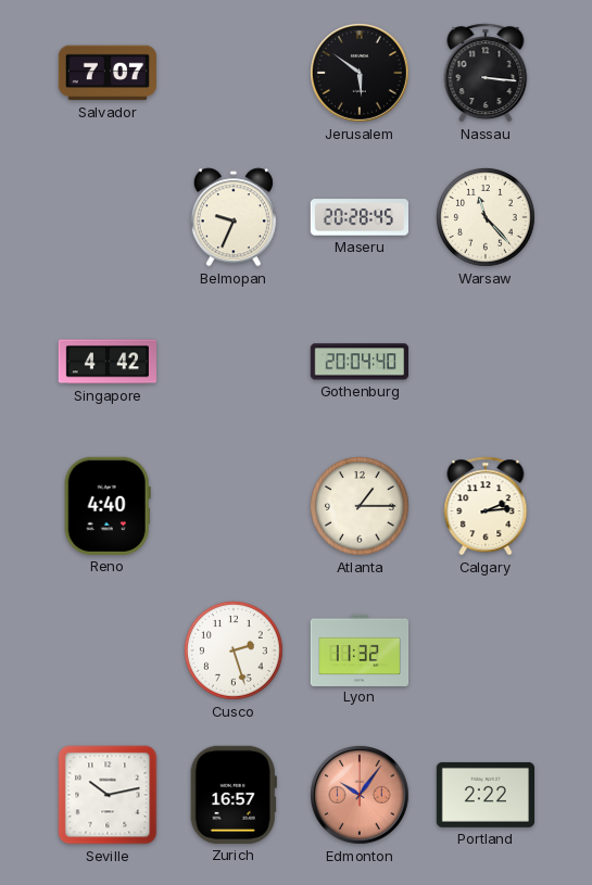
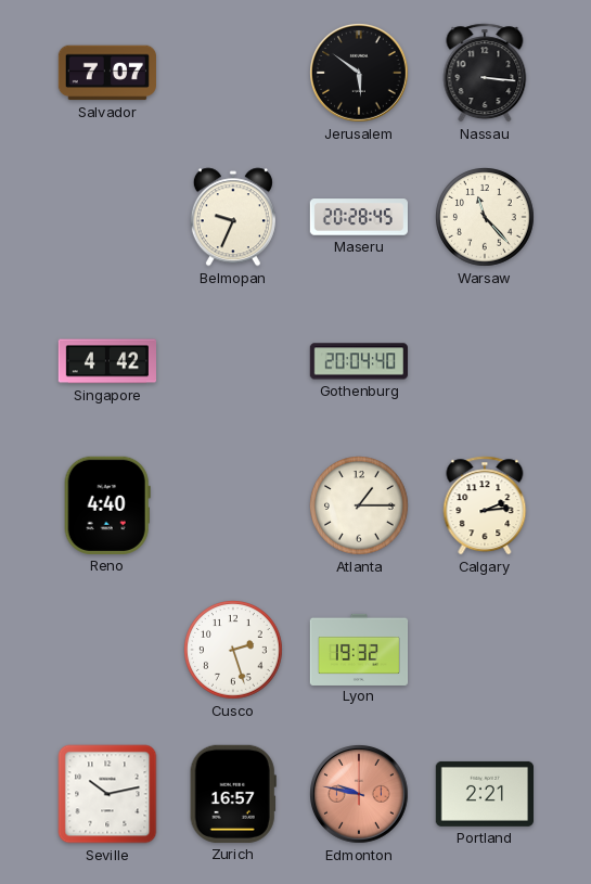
Lyon: 11:32 -> 19:32 (359, 649)
Edmonton: 10:06 -> 9:47 (360, 795)
Portland: 2:22 -> 2:21 (484, 794)
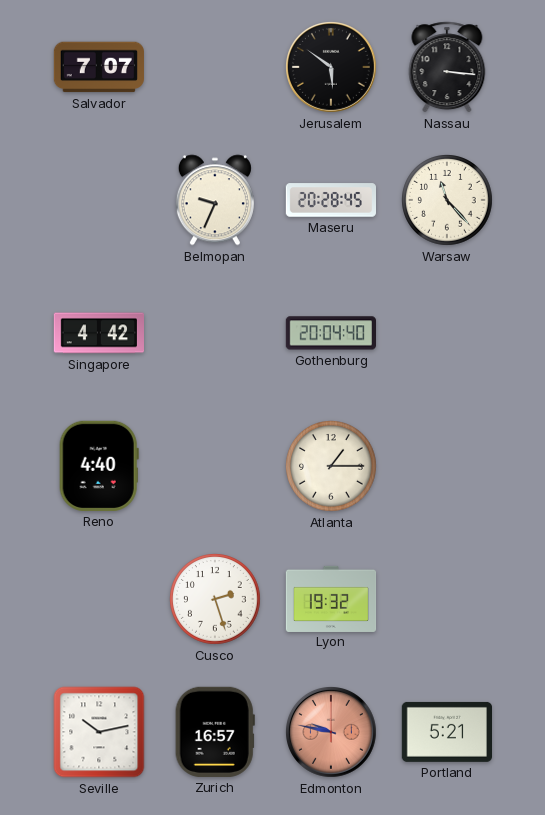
Calgary: 2:14 -> none (485, 505)
Portland: 2:21 -> 5:21 (446, 732)
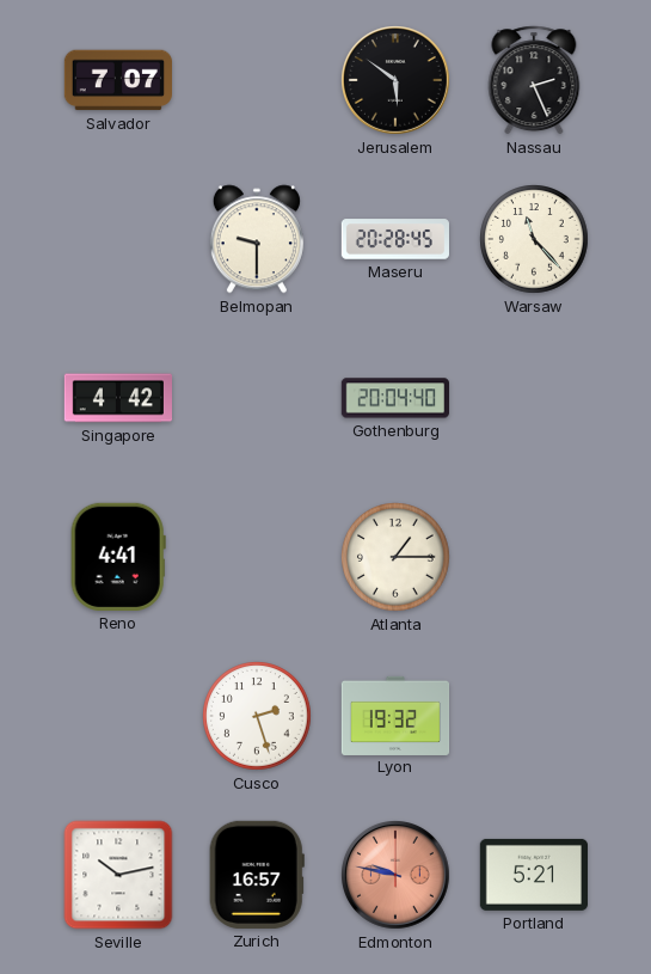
Nassau: 3:16 -> 2:26 (534, 80)
Belmopan: 9:34 -> 9:30 (257, 239)
Reno: 4:40 -> 4:41 (118, 557)
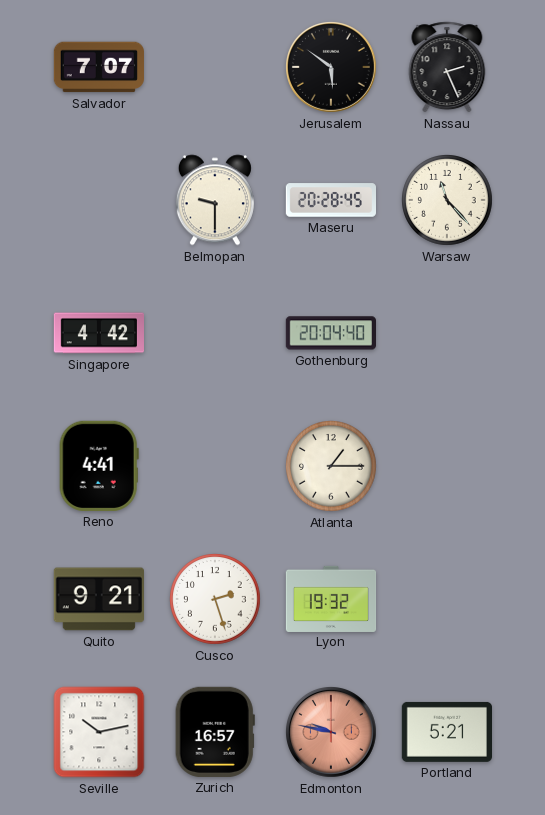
Quito: none -> 9:21 (99, 599)
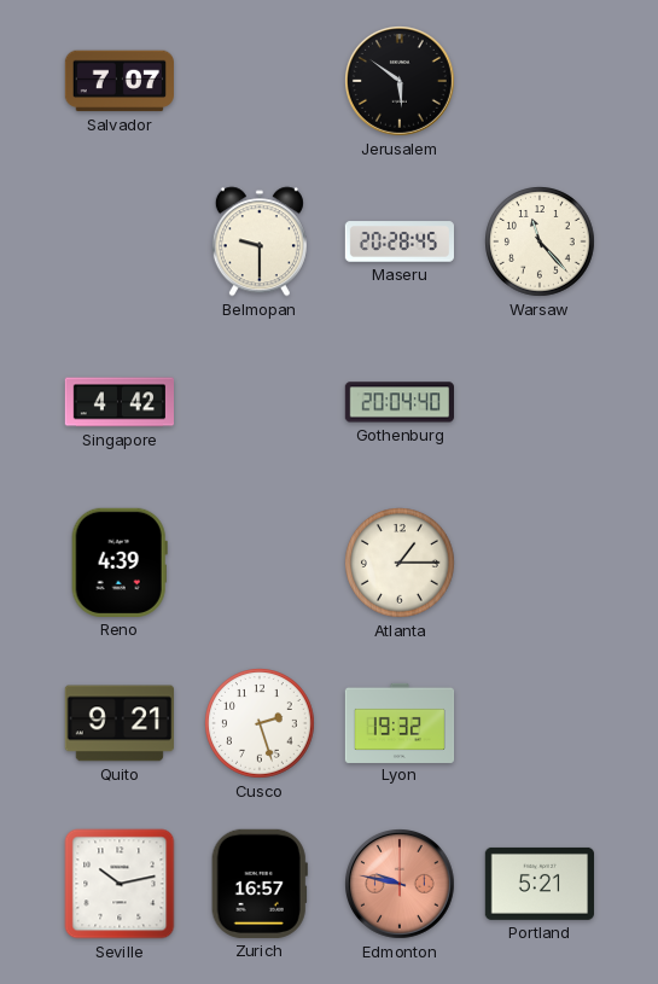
Nassau: 2:26 -> none (447, 67)
Reno: 4:41 -> 4:39 (120, 563)
